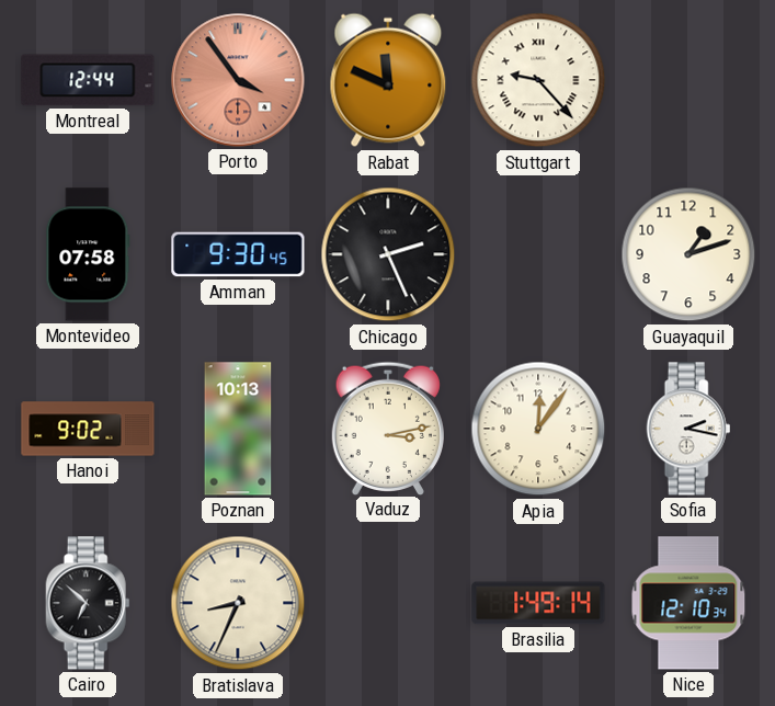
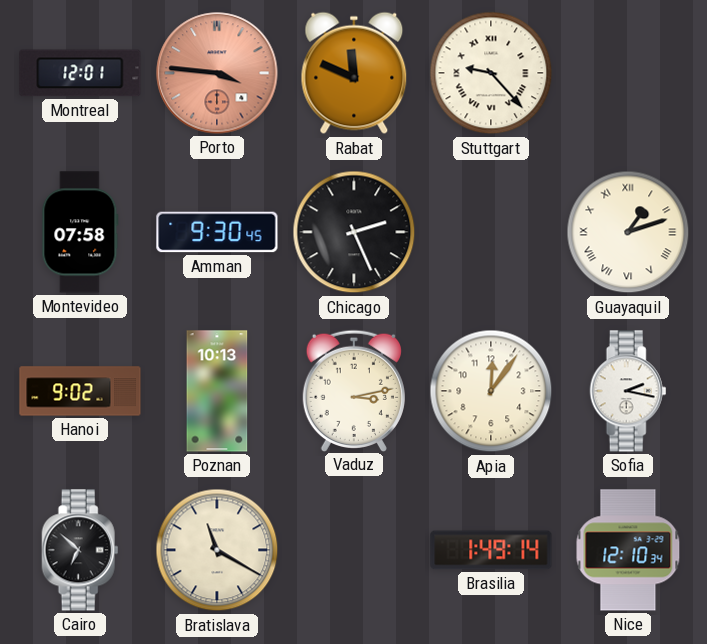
Montreal: 12:44 -> 12:01 (80, 73)
Porto: 3:54 -> 3:46 (217, 73)
Guayaquil numerals: Arabic -> Roman (628, 232)
Bratislava: 8:34 -> 11:20 (217, 550)
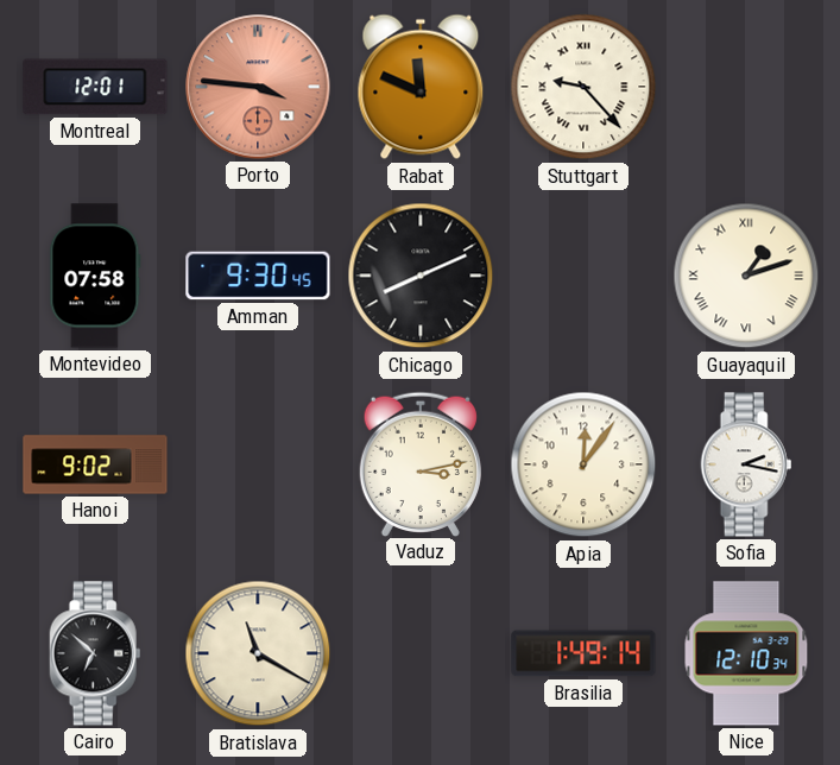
Chicago: 2:26 -> 8:11 (421, 276)
Poznan: 10:13 -> none (217, 391)
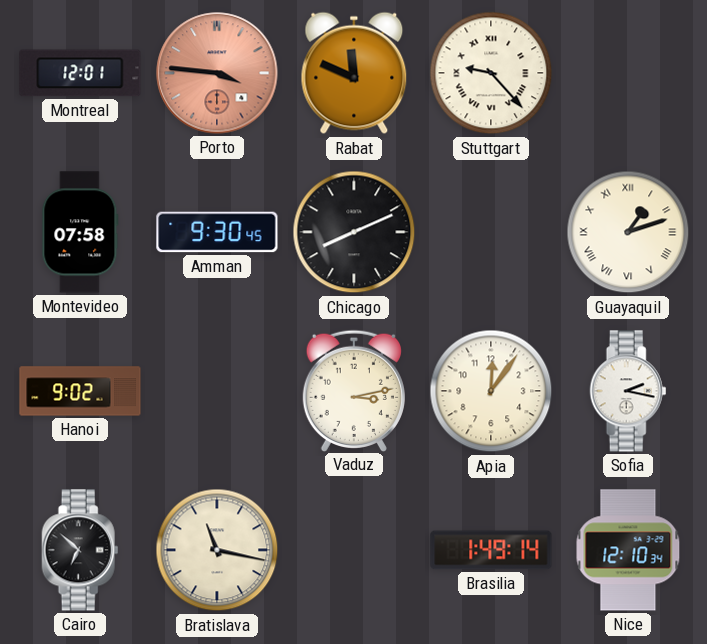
Bratislava: 11:20 -> 11:17 (217, 550)
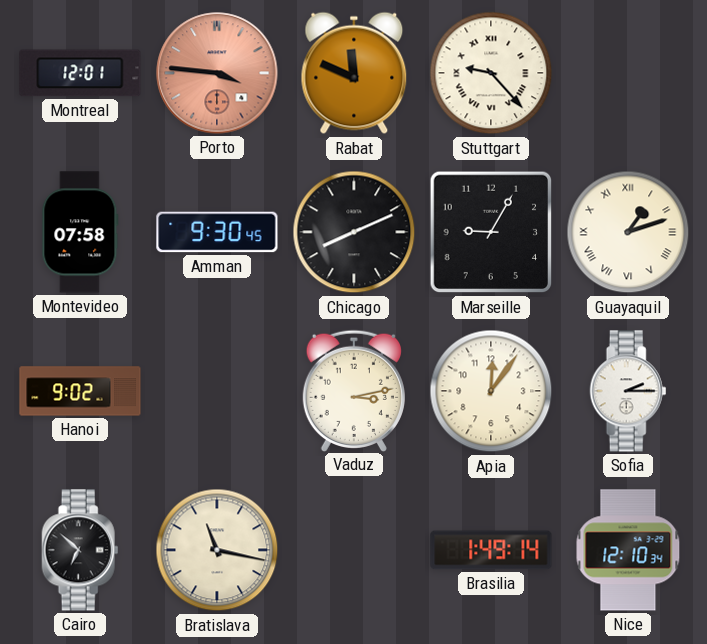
Marseille: none -> 9:05 (491, 232)
Sofia: 2:17 -> 2:15 (628, 391)
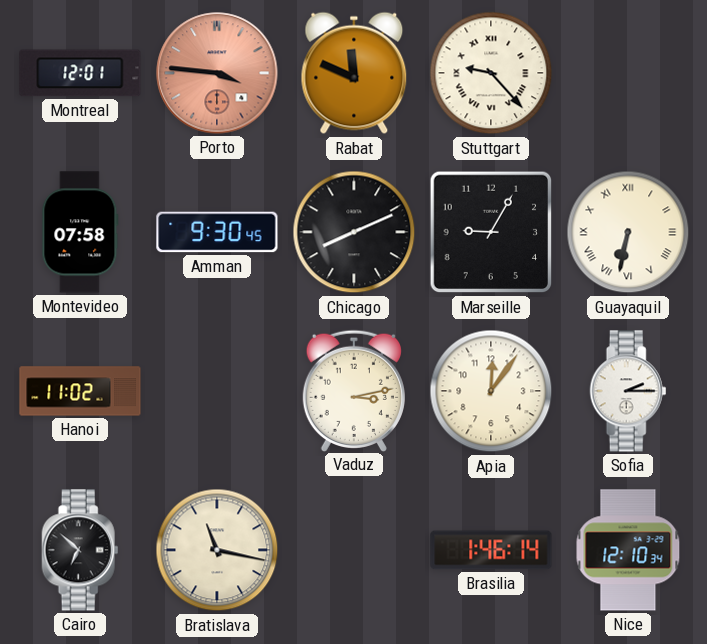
Guayaquil: 1:12 -> 6:32 (628, 232)
Hanoi: 9:02 -> 11:02 (80, 391)
Brasilia: 1:49 -> 1:46 (491, 550)
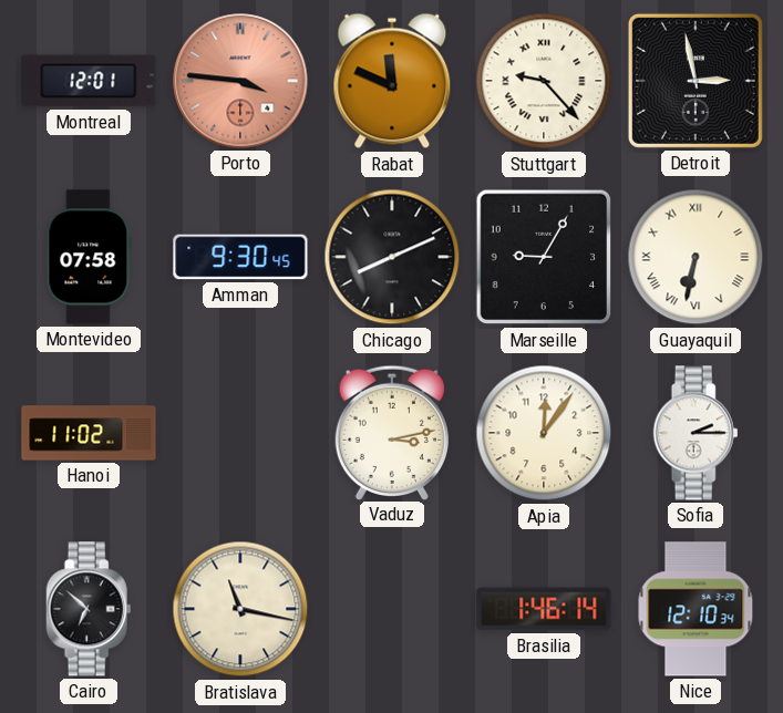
Detroit: none -> 2:58 (696, 81)
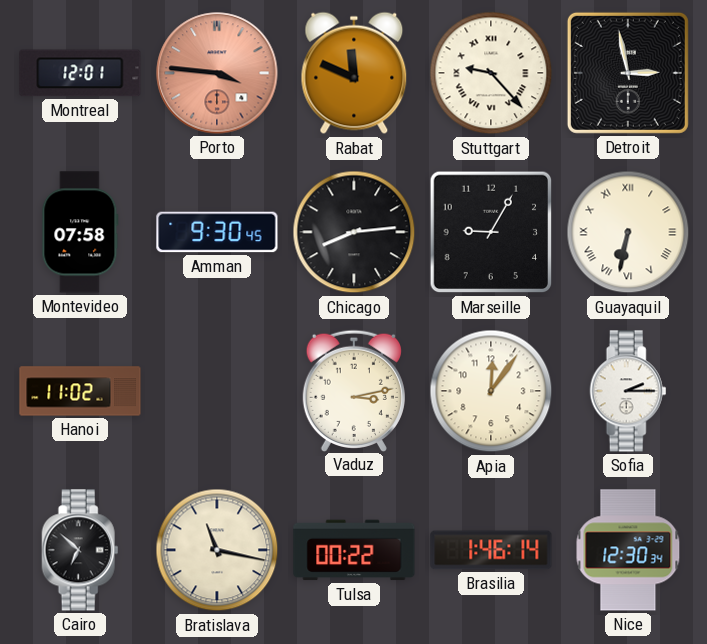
Chicago: 8:11 -> 8:14 (354, 232)
Tulsa: none -> 00:22 (354, 550)
Nice: 12:10 -> 12:30 (628, 550)
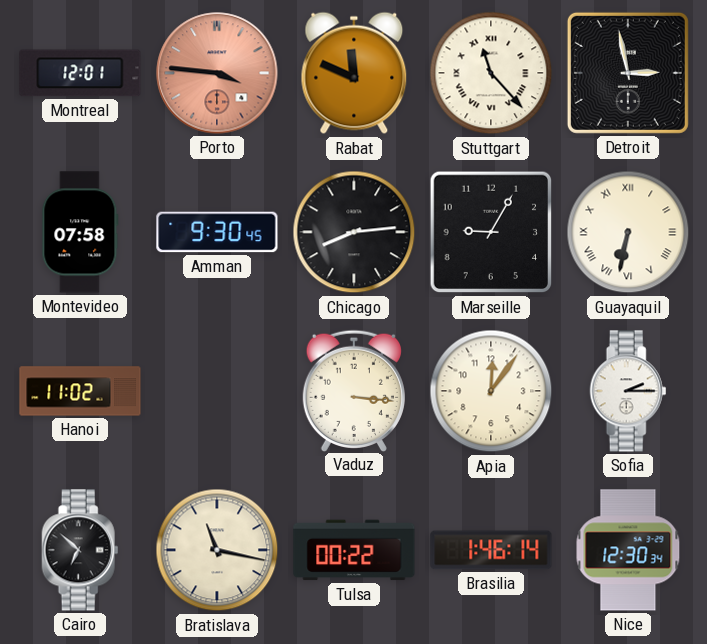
Stuttgart: 9:23 -> 11:23 (491, 73)
Vaduz: 3:13 -> 3:16 (354, 390)
